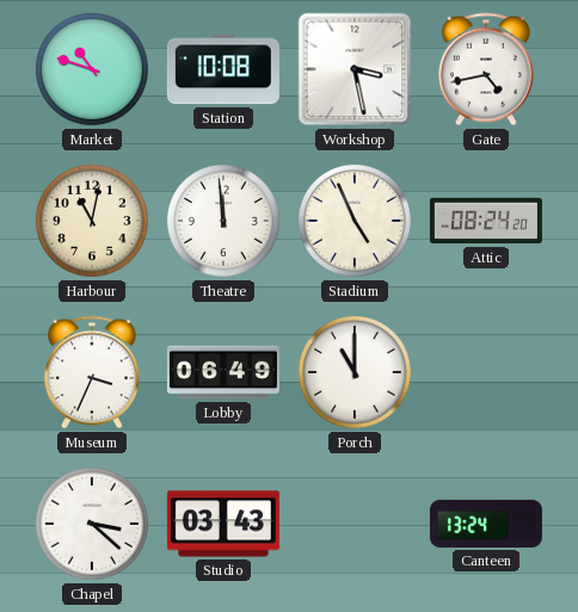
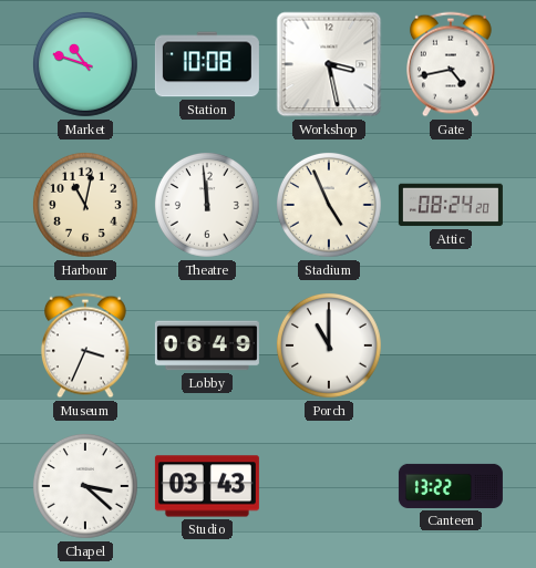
Canteen: 13:24 -> 13:22 (451, 486)
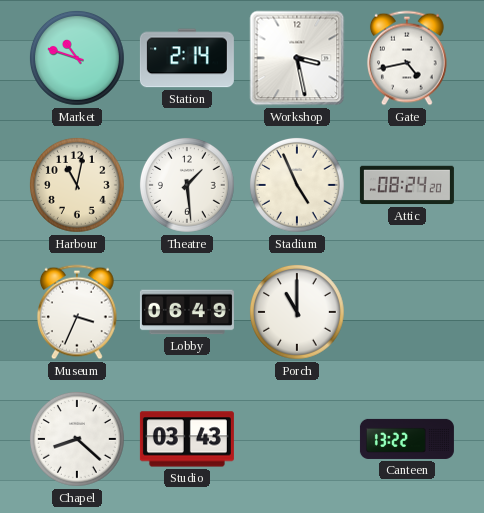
Station: 10:08 -> 2:14 (187, 58)
Theatre: 11:59 -> 1:29 (188, 186)
Chapel: 3:22 -> 8:22 (78, 440)
